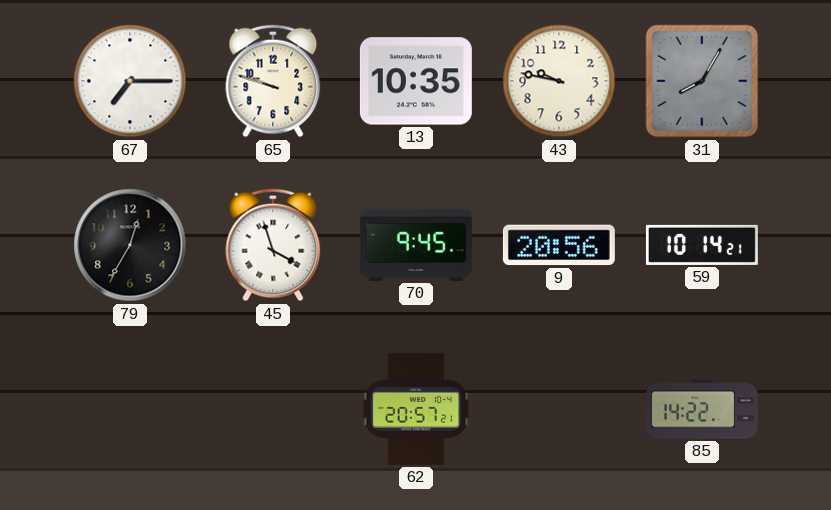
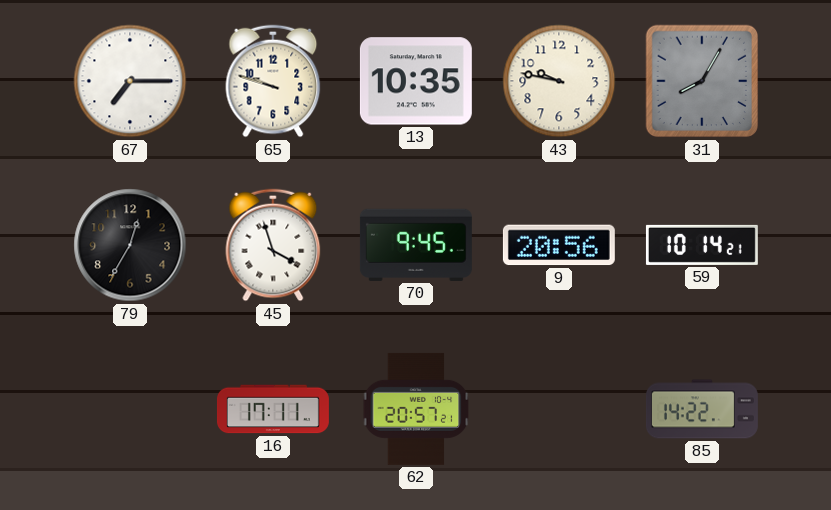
16: none -> 17:11 (273, 409)
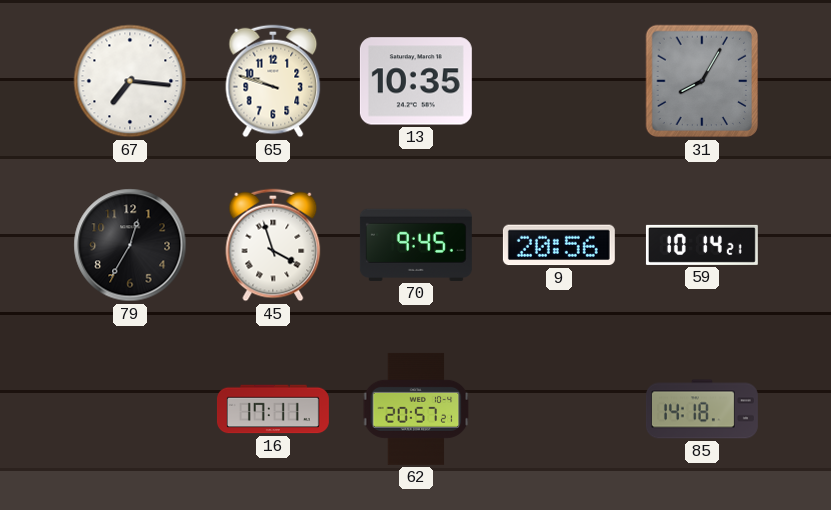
67: 7:15 -> 7:16 (130, 81)
43: 9:47 -> none (559, 81)
85: 14:22 -> 14:18 (702, 409)
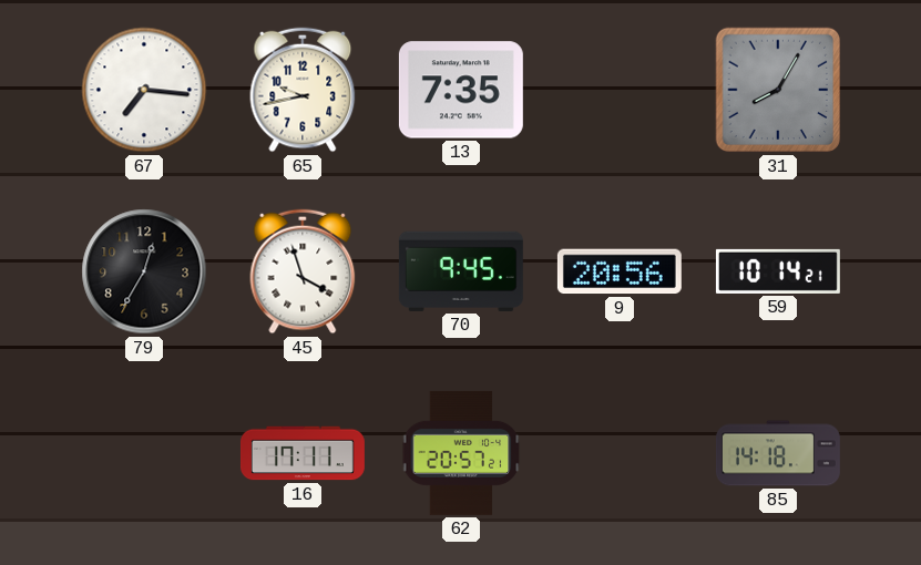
65: 9:48 -> 9:43 (303, 90)
13: 10:35 -> 7:35 (461, 90)
